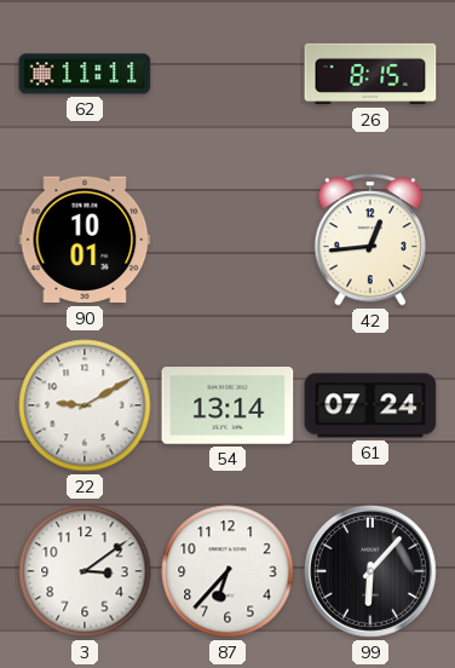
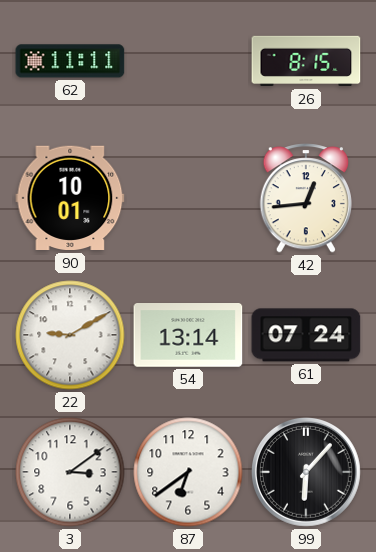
87: 6:37 -> 6:39 (188, 472)
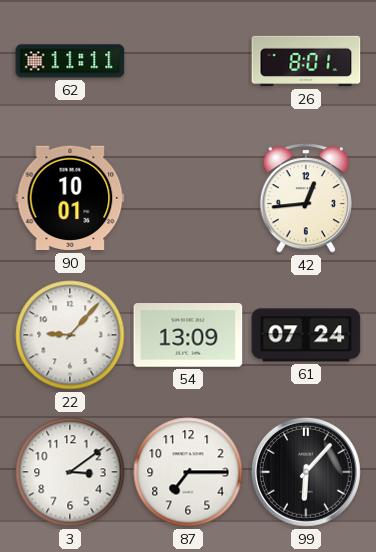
26: 8:15 -> 8:01 (306, 61)
22: 9:10 -> 9:07 (70, 335)
54: 13:14 -> 13:09 (188, 335)
87: 6:39 -> 7:15 (188, 472)
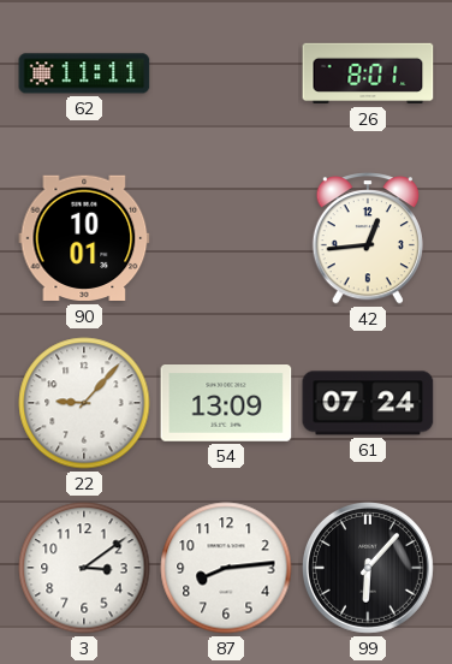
87: 7:15 -> 8:14 (226, 568)
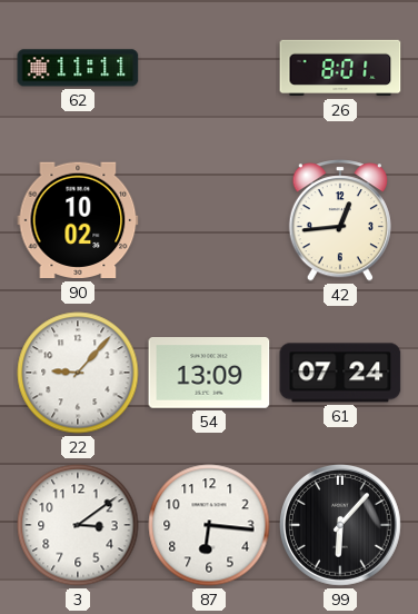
90: 10:01 -> 10:02 (78, 220)
87: 8:14 -> 6:16 (209, 525)
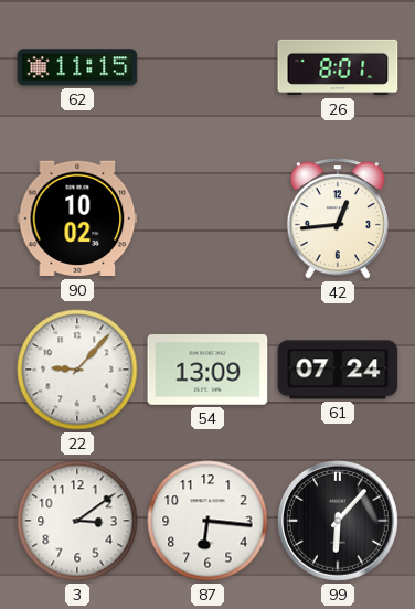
62: 11:11 -> 11:15 (77, 67)
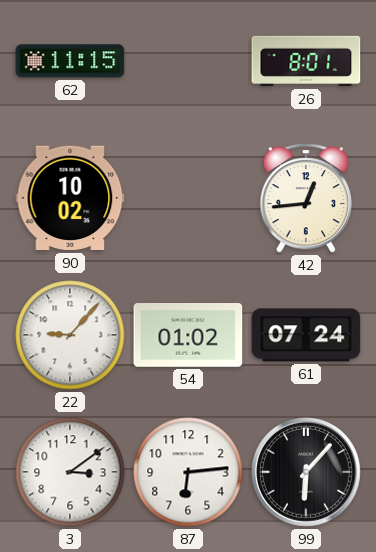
54: 13:09 -> 01:02 (188, 335)
87: 6:16 -> 6:14 (188, 472)
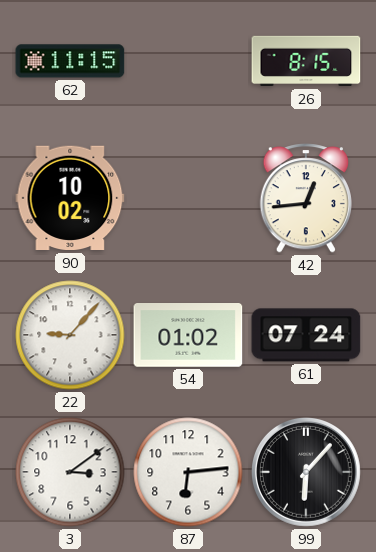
26: 8:01 -> 8:15 (306, 61)
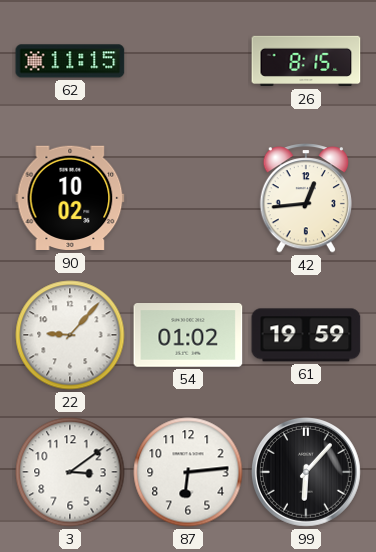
61: 07:24 -> 19:59 (306, 335)
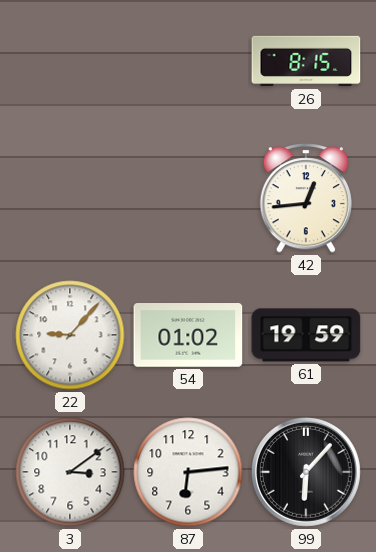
62: 11:15 -> none (70, 61)
90: 10:02 -> none (70, 198)
